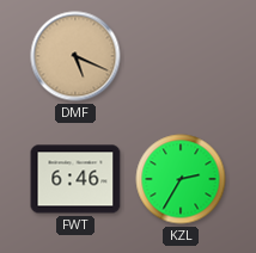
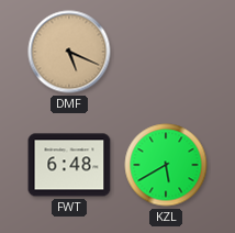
FWT: 6:46 -> 6:48 (69, 165)
KZL: 2:35 -> 5:40 (166, 165)
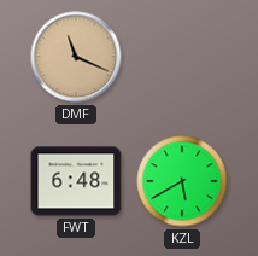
DMF: 5:19 -> 11:19 (76, 57)
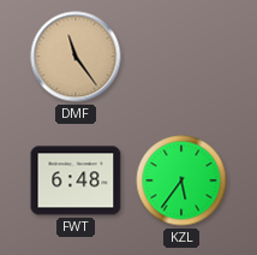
DMF: 11:19 -> 11:24 (76, 57)
KZL: 5:40 -> 5:36 (181, 180)
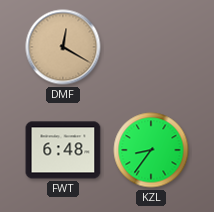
DMF: 11:24 -> 12:20 (63, 47)
KZL: 5:36 -> 8:36 (151, 150)
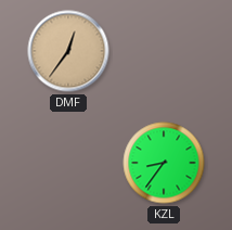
DMF: 12:20 -> 12:36 (68, 51)
FWT: 6:48 -> none (63, 150)
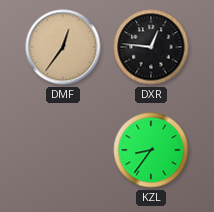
DXR: none -> 12:46 (151, 47)
